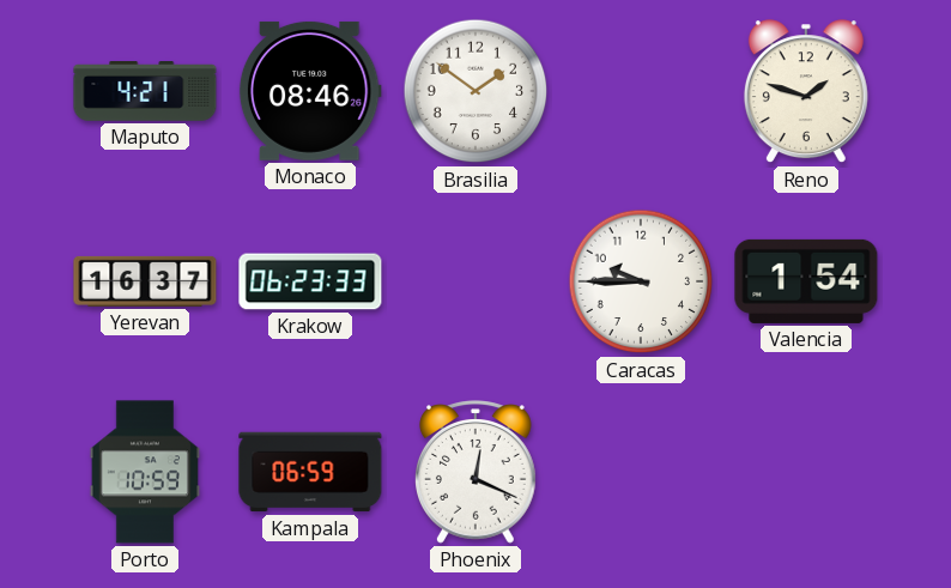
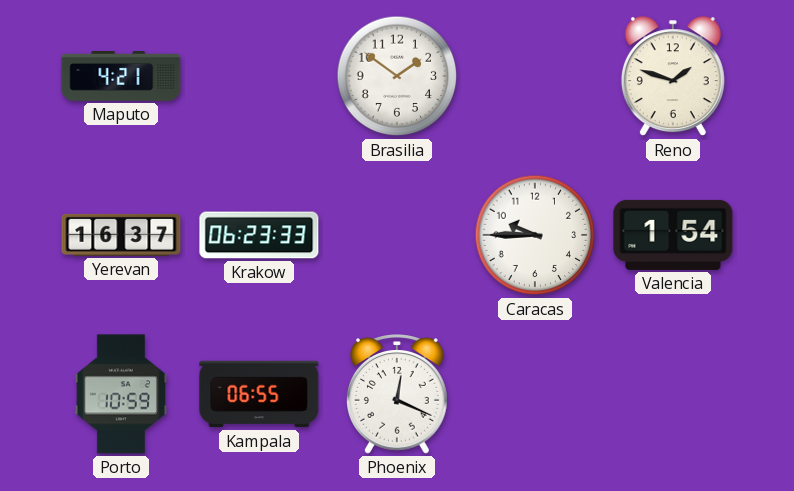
Monaco: 08:46 -> none (310, 91)
Kampala: 06:59 -> 06:55 (259, 394)
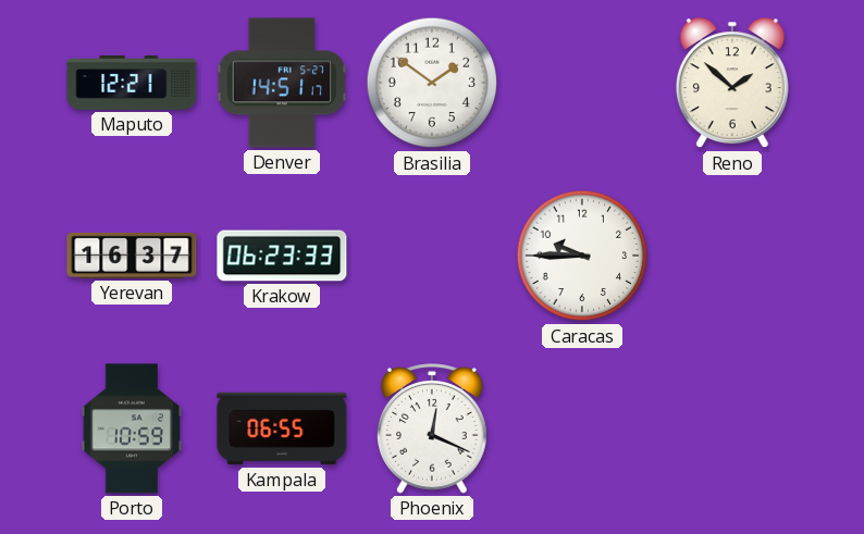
Maputo: 4:21 -> 12:21 (132, 84)
Denver: none -> 14:51 (282, 83)
Reno: 1:48 -> 1:52 (732, 84)
Valencia: 1:54 -> none (673, 235)
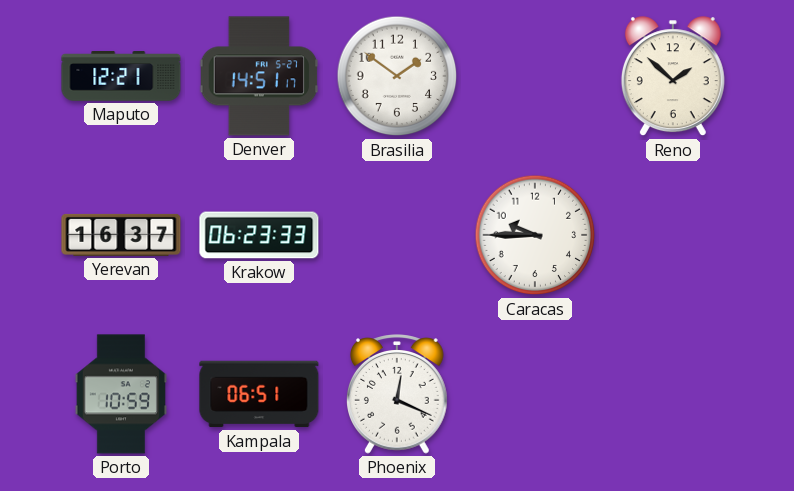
Kampala: 06:55 -> 06:51 (259, 394)
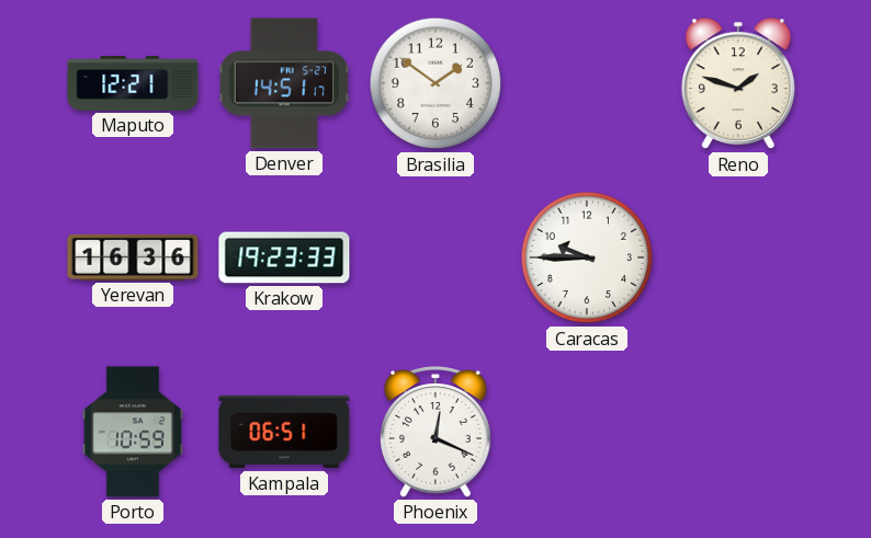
Reno: 1:52 -> 1:48 (738, 84)
Yerevan: 16:37 -> 16:36 (133, 257)
Krakow: 06:23 -> 19:23 (284, 257)
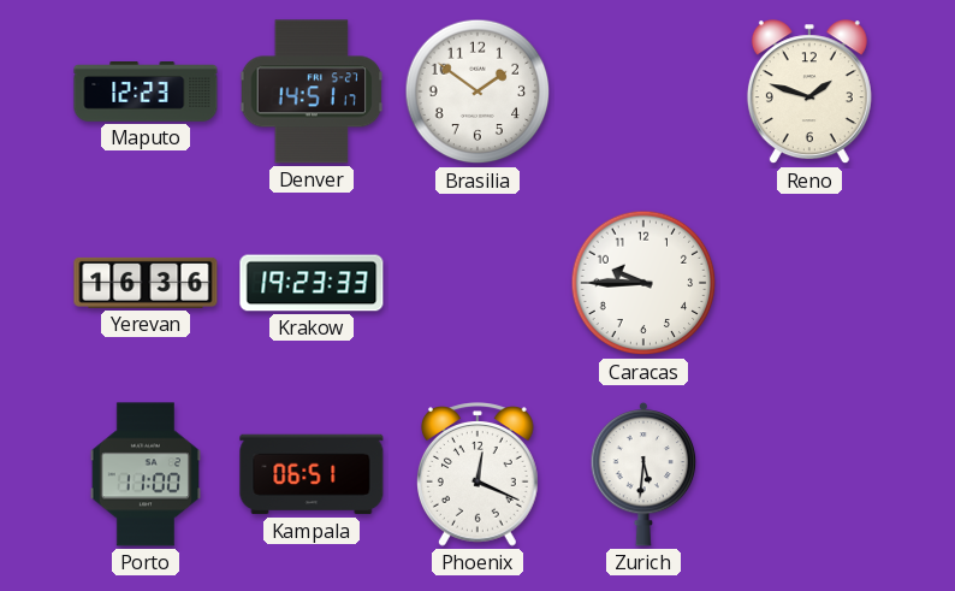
Maputo: 12:21 -> 12:23 (146, 93)
Porto: 10:59 -> 11:00 (146, 474)
Zurich: none -> 5:31 (643, 474)
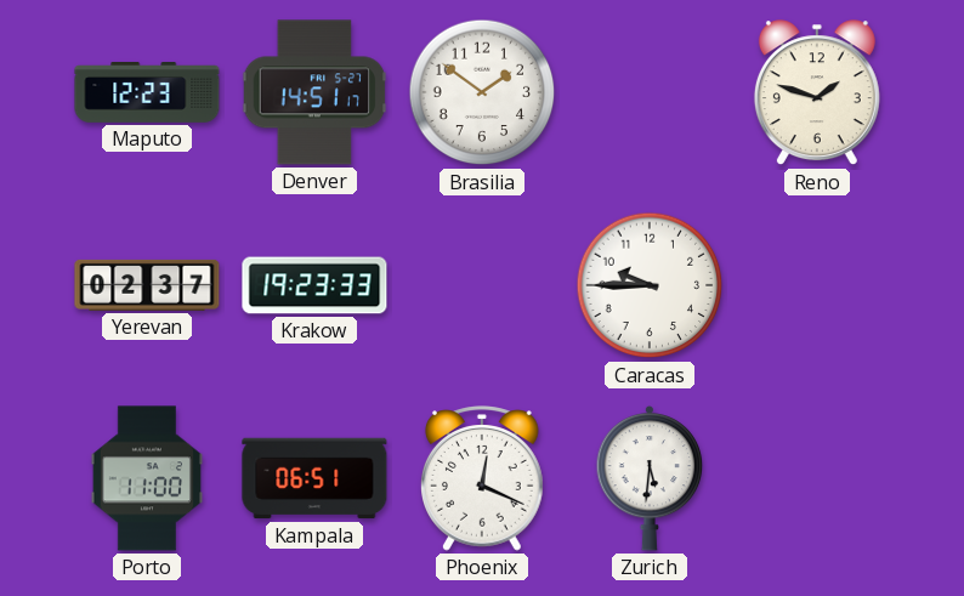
Yerevan: 16:36 -> 02:37 (147, 285)
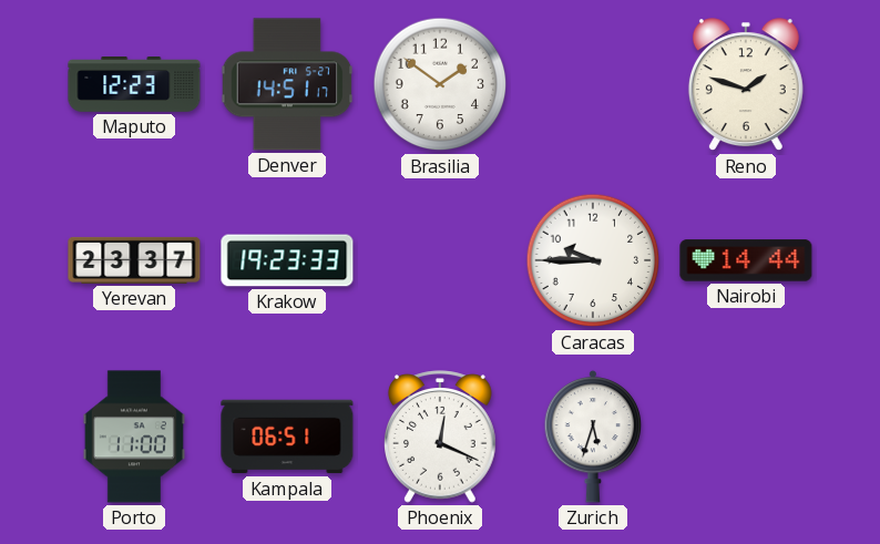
Yerevan: 02:37 -> 23:37 (134, 260)
Nairobi: none -> 14:44 (746, 260)
Zurich: 5:31 -> 5:33 (593, 437)
